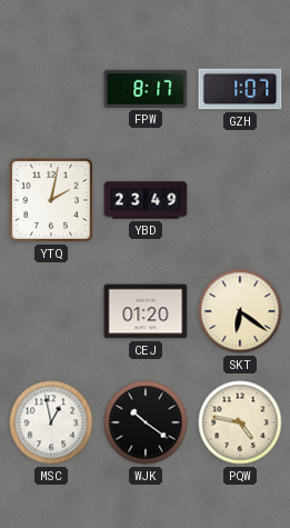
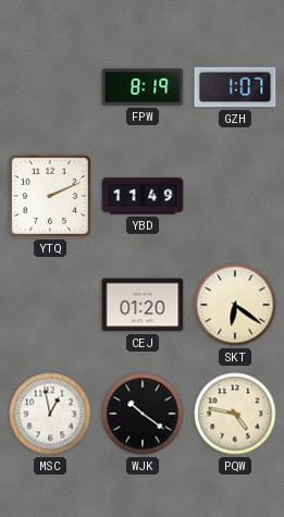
FPW: 8:17 -> 8:19 (143, 87)
YTQ: 2:02 -> 2:11 (50, 196)
YBD: 23:49 -> 11:49 (143, 196)
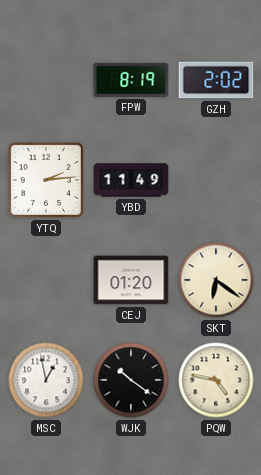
GZH: 1:07 -> 2:02 (216, 80)
YTQ: 2:11 -> 2:14 (46, 180)
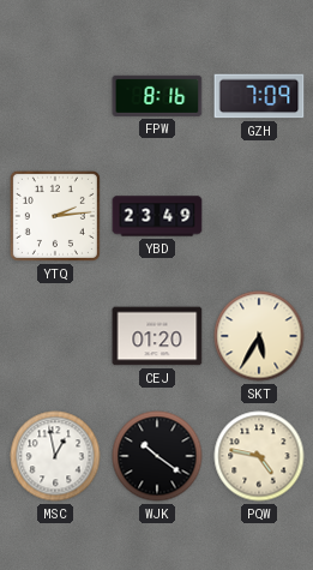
FPW: 8:19 -> 8:16 (157, 96)
GZH: 2:02 -> 7:09 (259, 96)
YBD: 11:49 -> 23:49 (157, 216)
SKT: 6:21 -> 5:35 (259, 336)
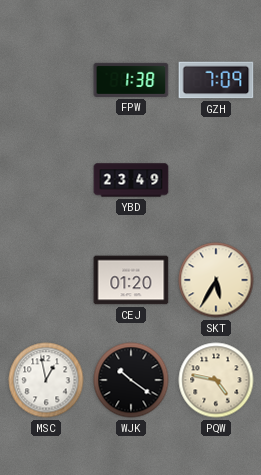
FPW: 8:16 -> 1:38 (131, 80)
YTQ: 2:14 -> none (55, 216)
